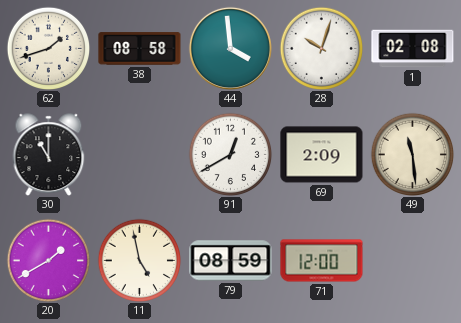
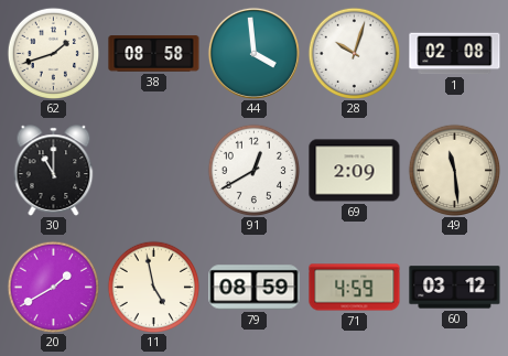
71: 12:00 -> 4:59 (355, 288)
60: none -> 03:12 (455, 288)
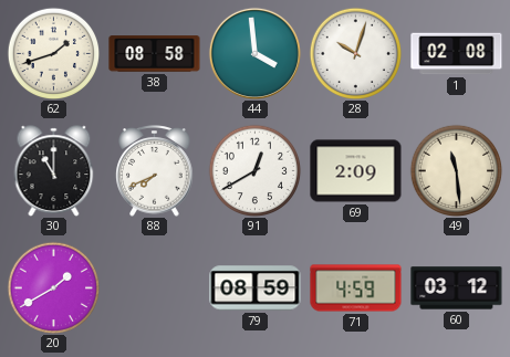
88: none -> 7:41 (155, 171)
11: 4:58 -> none (153, 287)
